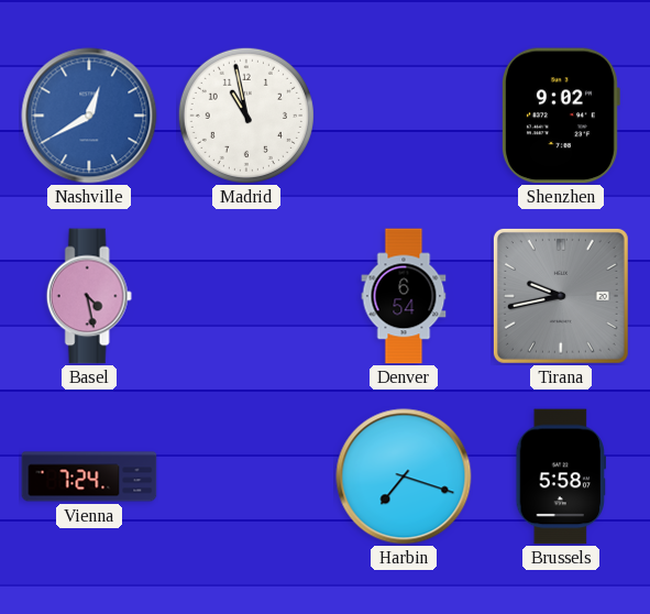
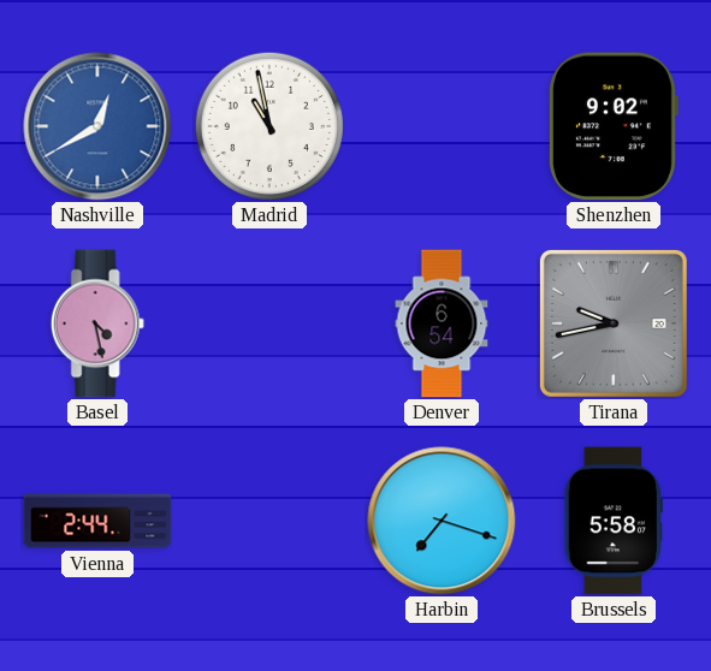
Vienna: 7:24 -> 2:44 (97, 521)
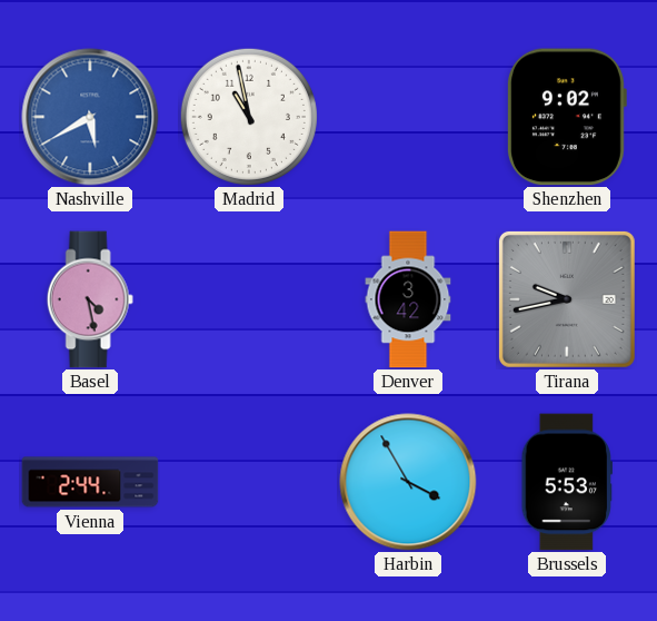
Nashville: 12:40 -> 5:40 (90, 117)
Denver: 6:54 -> 3:42 (408, 299)
Harbin: 7:18 -> 3:55 (408, 482)
Brussels: 5:58 -> 5:53 (566, 482)
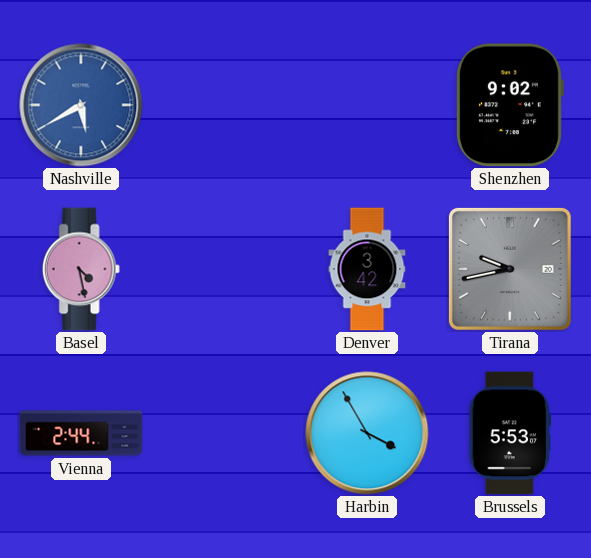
Madrid: 10:58 -> none (249, 117)
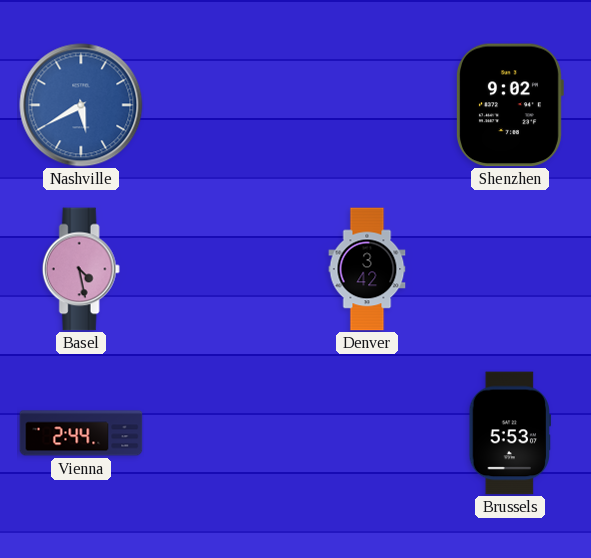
Tirana: 9:43 -> none (510, 269)
Harbin: 3:55 -> none (367, 433)
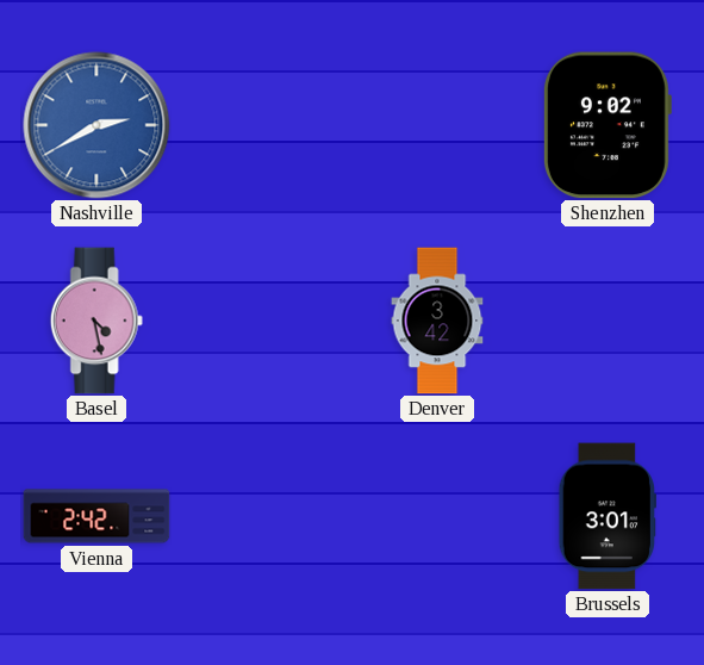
Nashville: 5:40 -> 2:40 (96, 125)
Vienna: 2:44 -> 2:42 (96, 516)
Brussels: 5:53 -> 3:01 (606, 516)
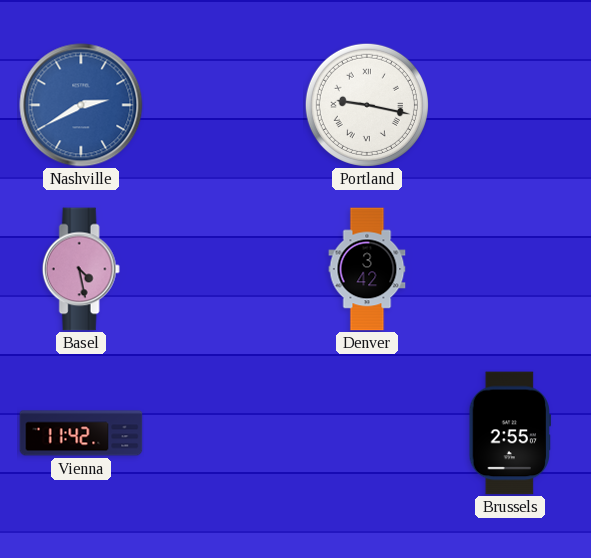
Portland: none -> 9:17 (367, 105)
Shenzhen: 9:02 -> none (608, 125)
Vienna: 2:42 -> 11:42 (81, 433)
Brussels: 3:01 -> 2:55 (509, 433)
